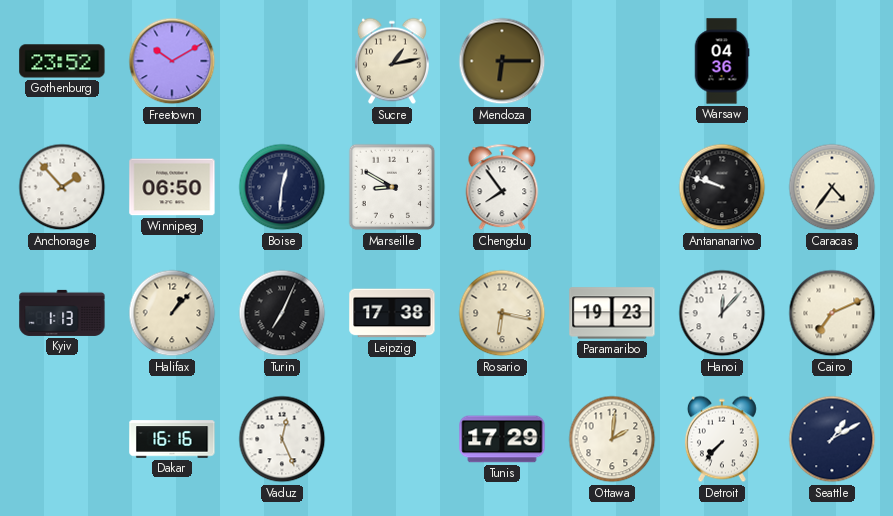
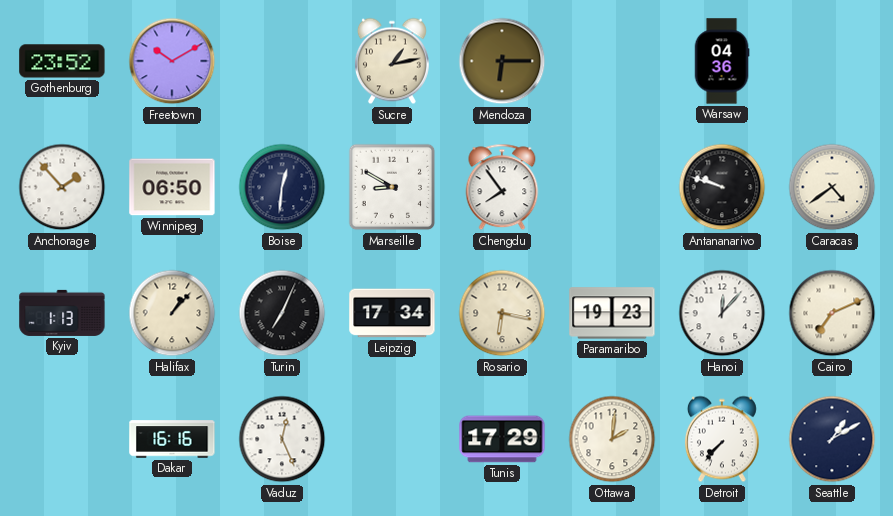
Caracas: 4:36 -> 4:39 (832, 187)
Leipzig: 17:38 -> 17:34 (392, 313)
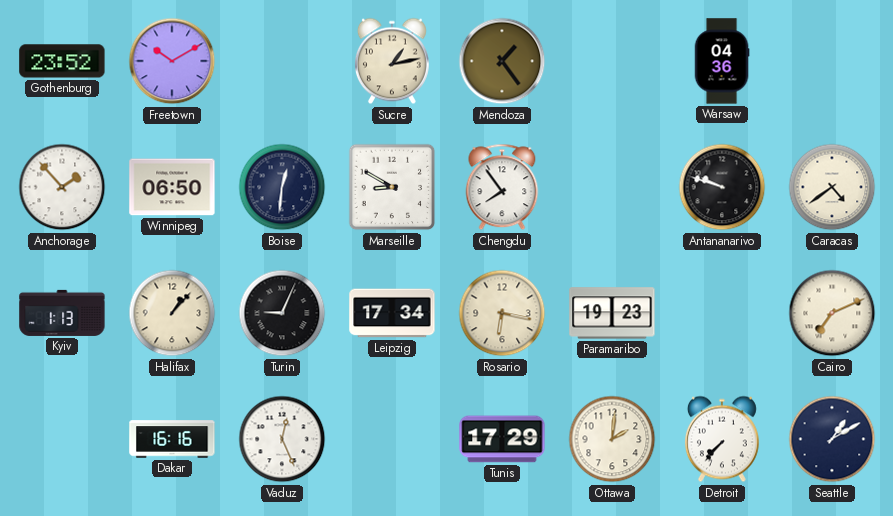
Mendoza: 6:15 -> 1:24 (502, 61)
Turin: 7:04 -> 9:04 (282, 313)
Hanoi: 12:07 -> none (722, 313)
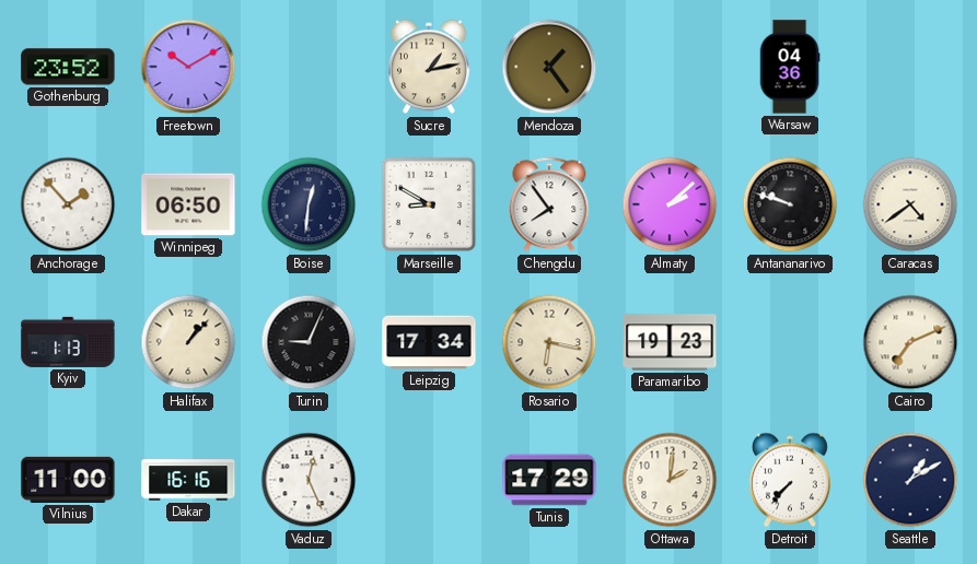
Almaty: none -> 2:08 (670, 204)
Vilnius: none -> 11:00 (68, 480)
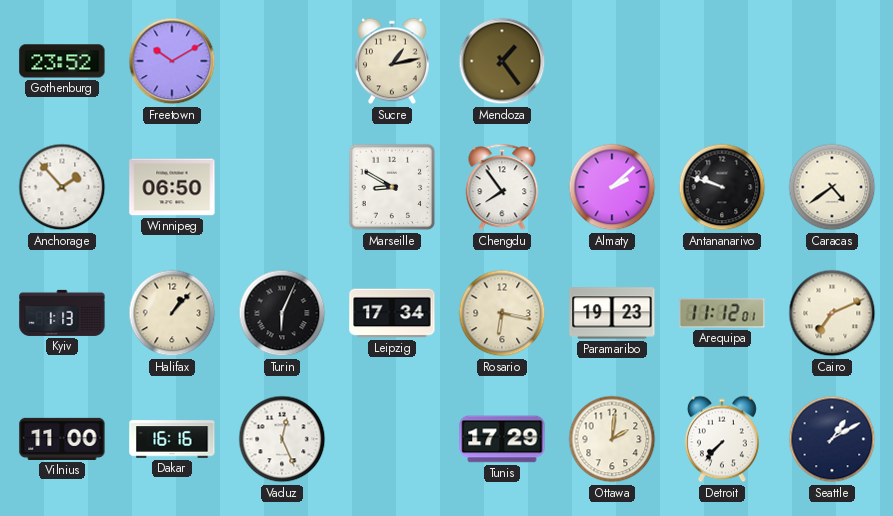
Warsaw: 04:36 -> none (790, 67)
Boise: 12:31 -> none (309, 204)
Turin: 9:04 -> 6:04 (282, 313)
Arequipa: none -> 11:12 (722, 313)
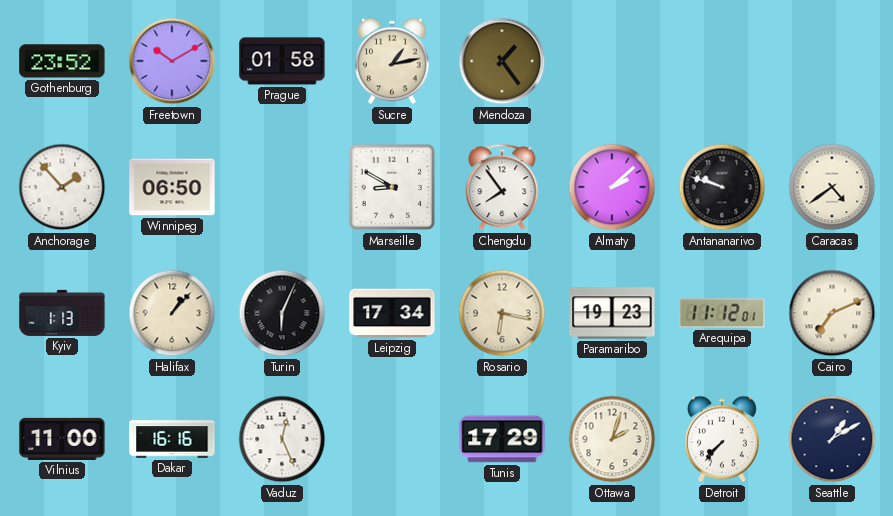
Prague: none -> 01:58 (282, 61)
Ottawa: 2:01 -> 2:03 (612, 439)
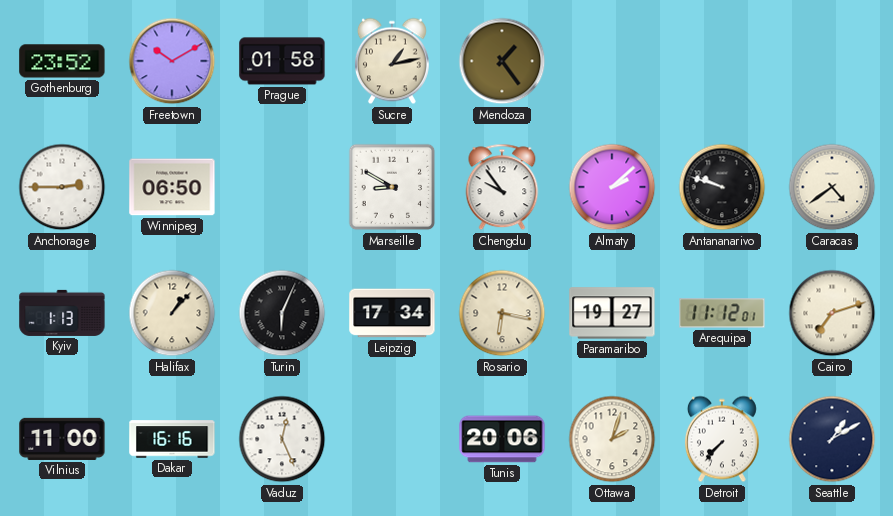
Anchorage: 1:53 -> 2:45 (62, 187)
Chengdu: 7:54 -> 9:54 (502, 187)
Paramaribo: 19:23 -> 19:27 (612, 313)
Cairo: 7:11 -> 7:12 (832, 313)
Tunis: 17:29 -> 20:06 (502, 439)
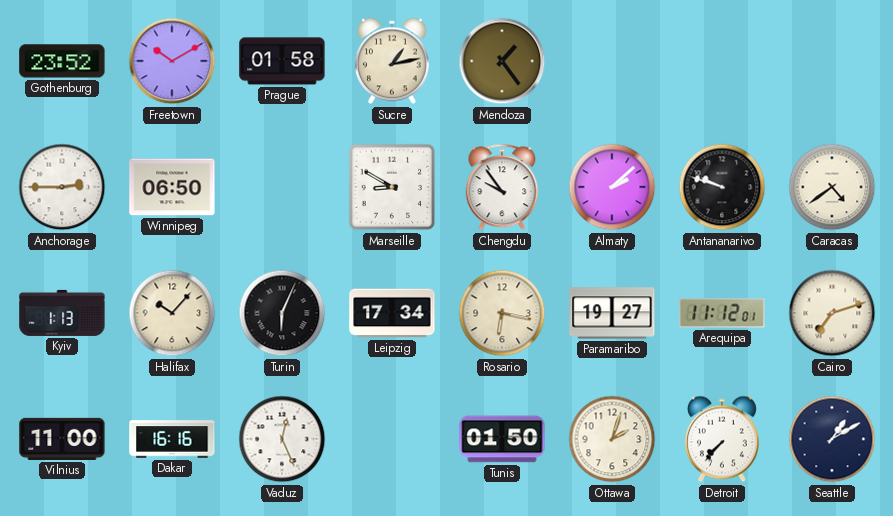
Halifax: 1:07 -> 10:07 (172, 313)
Tunis: 20:06 -> 01:50 (502, 439)
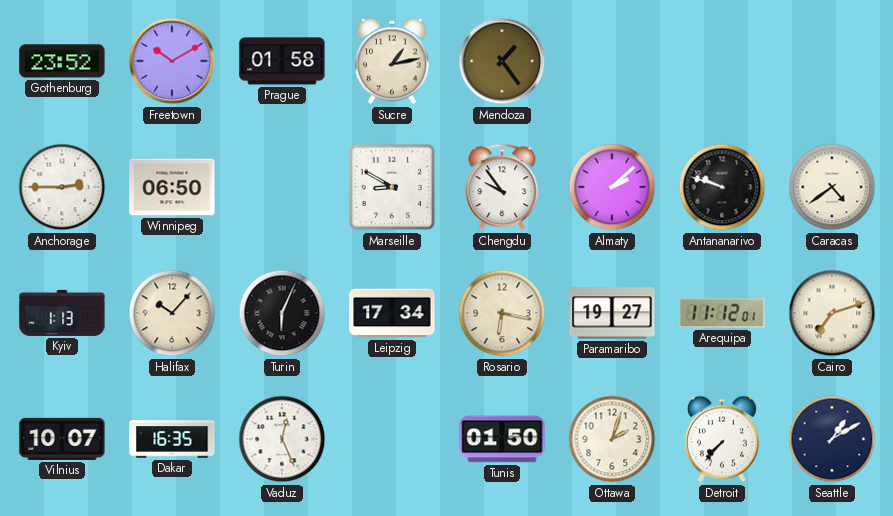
Vilnius: 11:00 -> 10:07 (62, 439)
Dakar: 16:16 -> 16:35 (172, 439)
